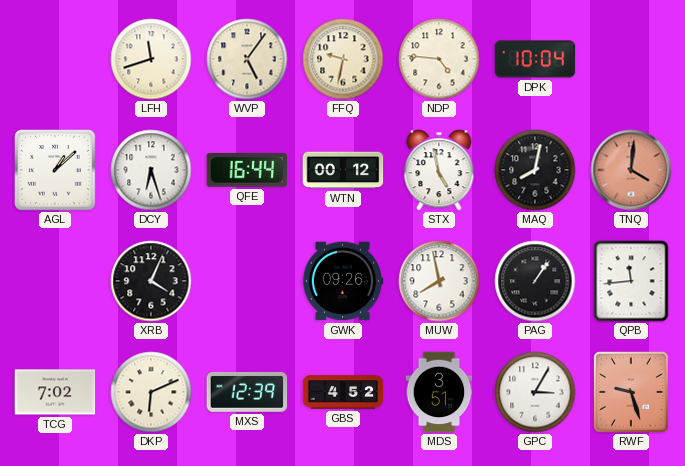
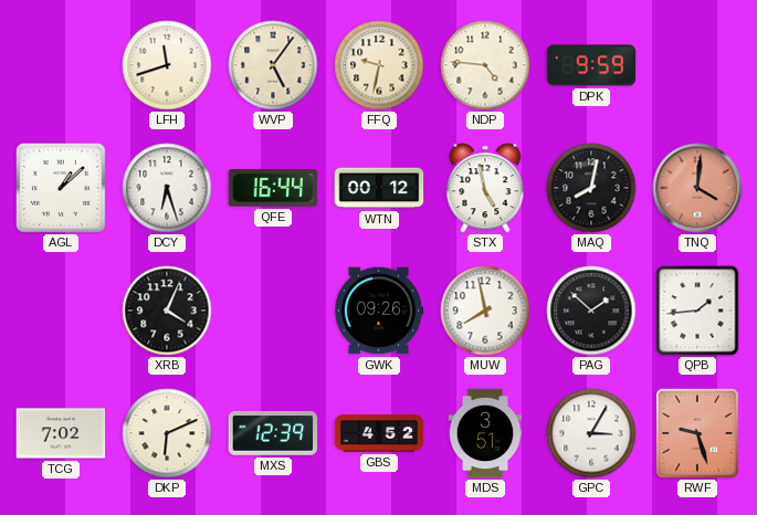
DPK: 10:04 -> 9:59 (591, 65)
PAG: 1:06 -> 1:52 (591, 311)
QPB: 11:44 -> 1:44 (697, 311)
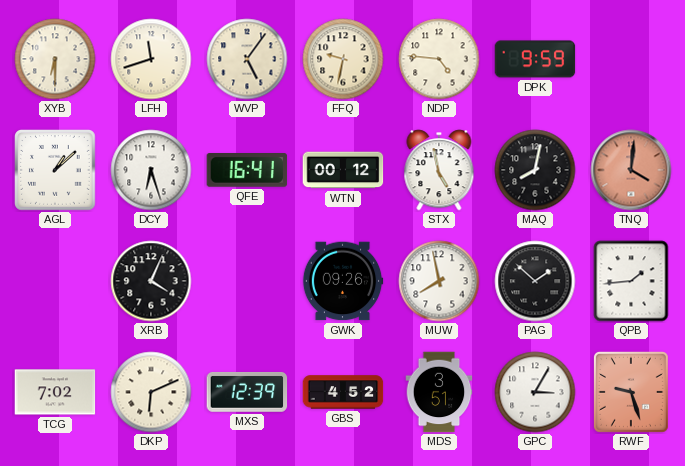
XYB: none -> 6:30 (55, 59)
QFE: 16:44 -> 16:41 (247, 171)
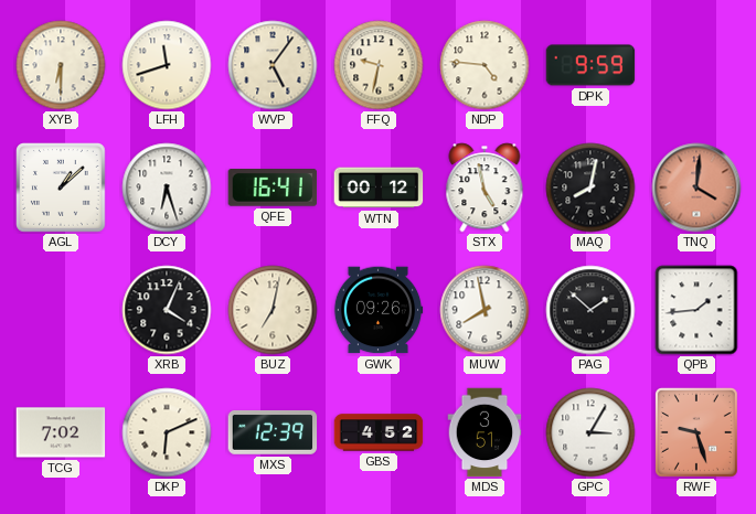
BUZ: none -> 7:02 (273, 310)
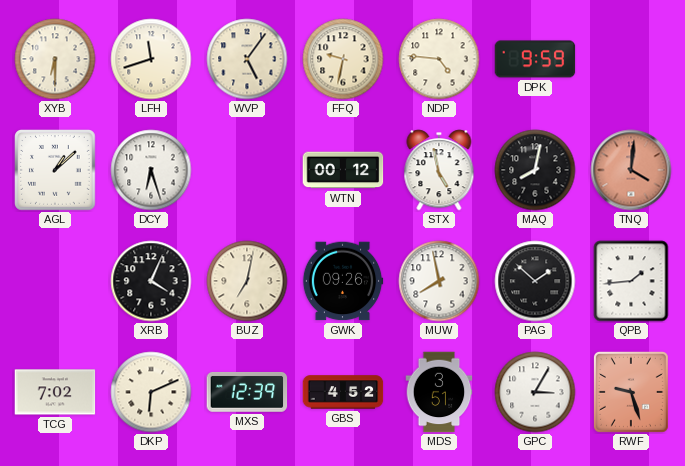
QFE: 16:41 -> none (273, 189)
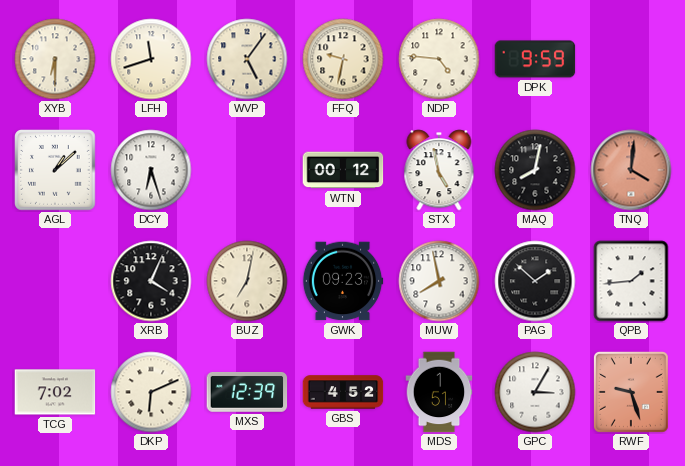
GWK: 09:26 -> 09:23 (343, 281)
MDS: 3:51 -> 1:51 (439, 392)
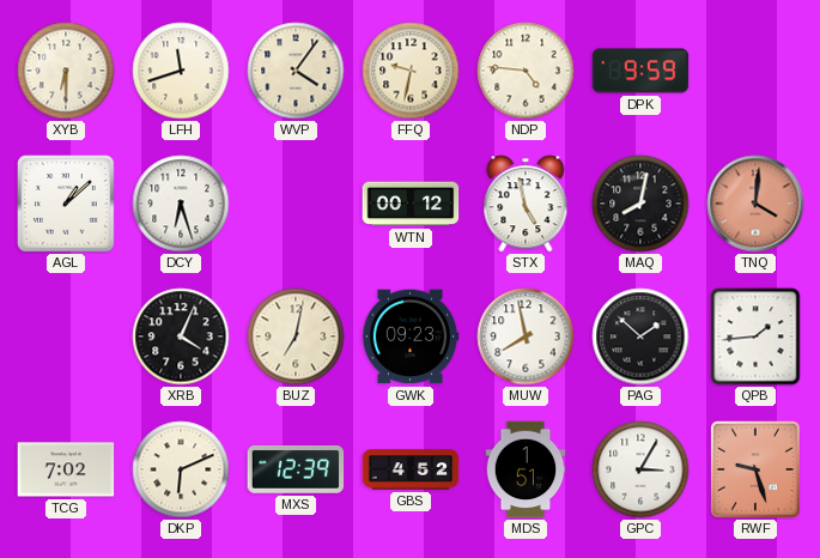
WVP: 5:06 -> 4:06 (296, 71)
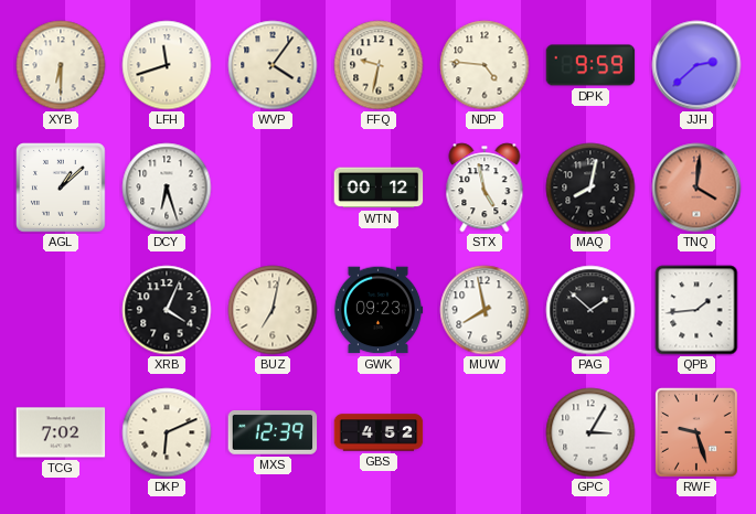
JJH: none -> 2:38 (696, 65)
MDS: 1:51 -> none (526, 469)
